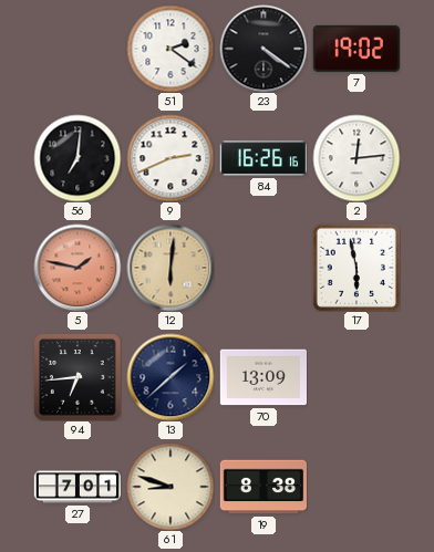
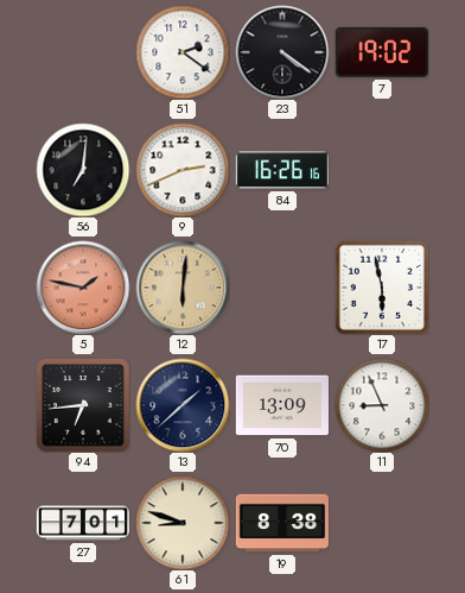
2: 12:14 -> none (356, 158)
11: none -> 8:56 (382, 405)
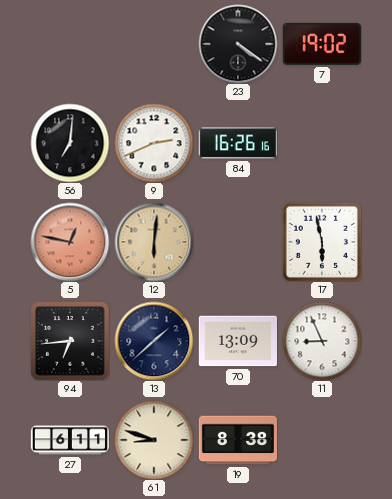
51: 2:21 -> none (183, 52)
5: 1:47 -> 12:47 (70, 242)
27: 7:01 -> 6:11 (70, 440)
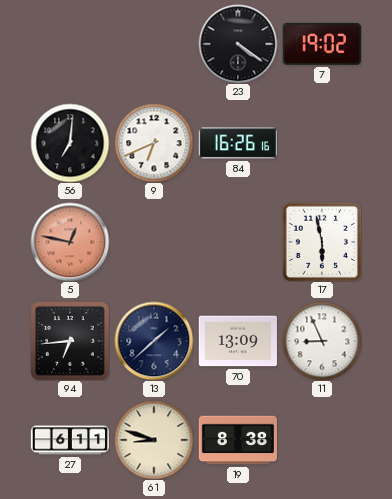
9: 2:41 -> 6:41 (154, 143)
12: 6:01 -> none (154, 242)
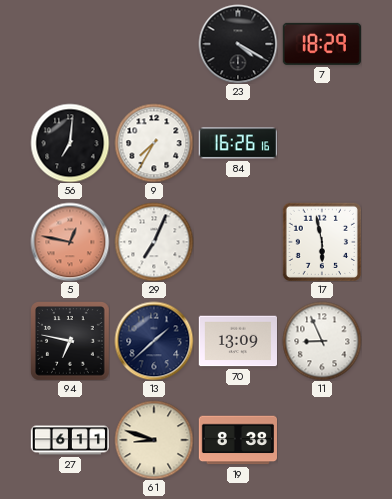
23: 4:21 -> 4:20 (238, 44)
7: 19:02 -> 18:29 (322, 44)
9: 6:41 -> 7:35 (154, 143)
29: none -> 7:04 (154, 242)
94: 6:44 -> 6:47 (70, 341)
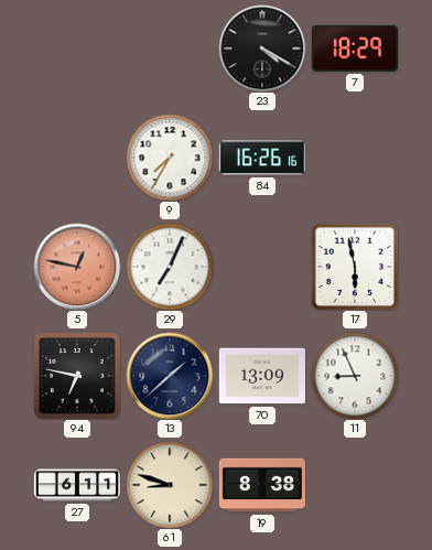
56: 7:01 -> none (70, 143)
